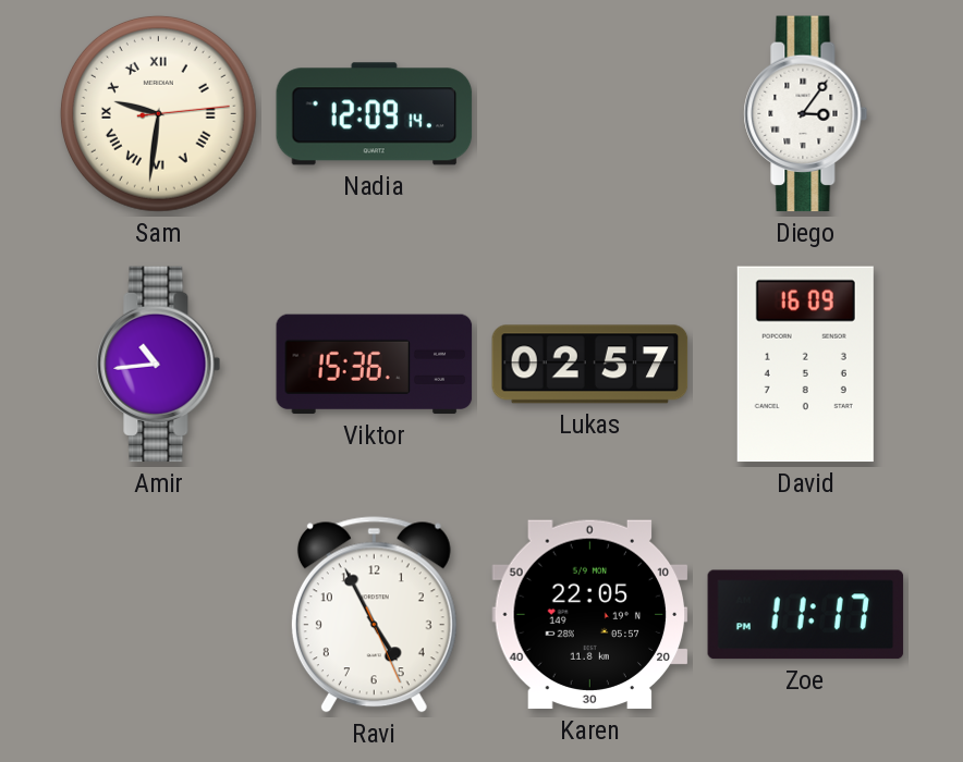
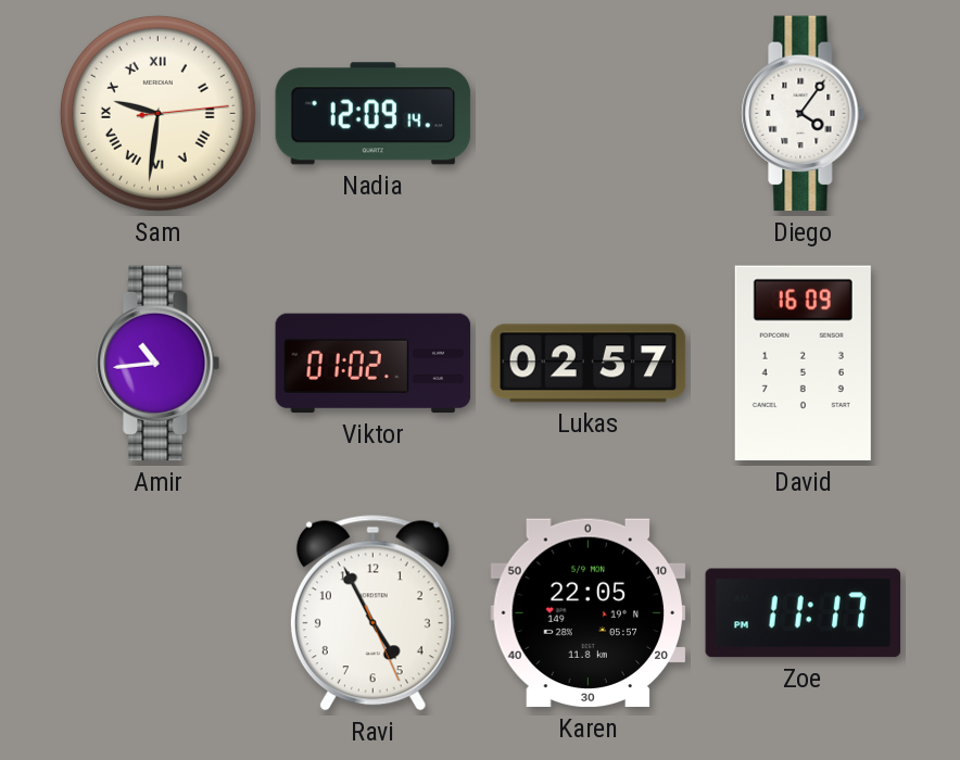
Diego: 3:06 -> 4:06 (804, 114)
Viktor: 15:36 -> 01:02 (374, 364)
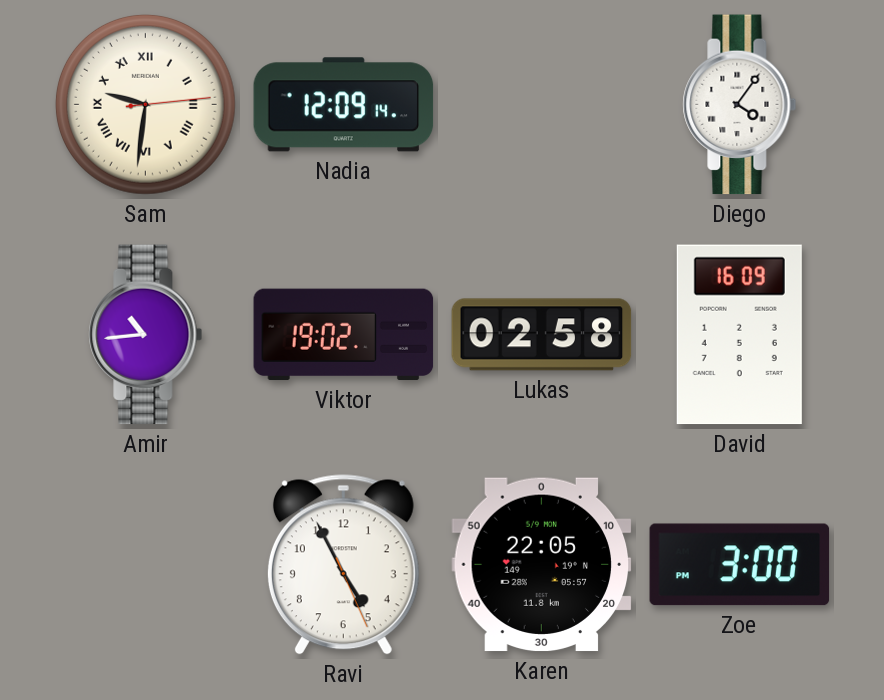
Viktor: 01:02 -> 19:02 (344, 335)
Lukas: 02:57 -> 02:58 (542, 335)
Zoe: 11:17 -> 3:00 (740, 565)
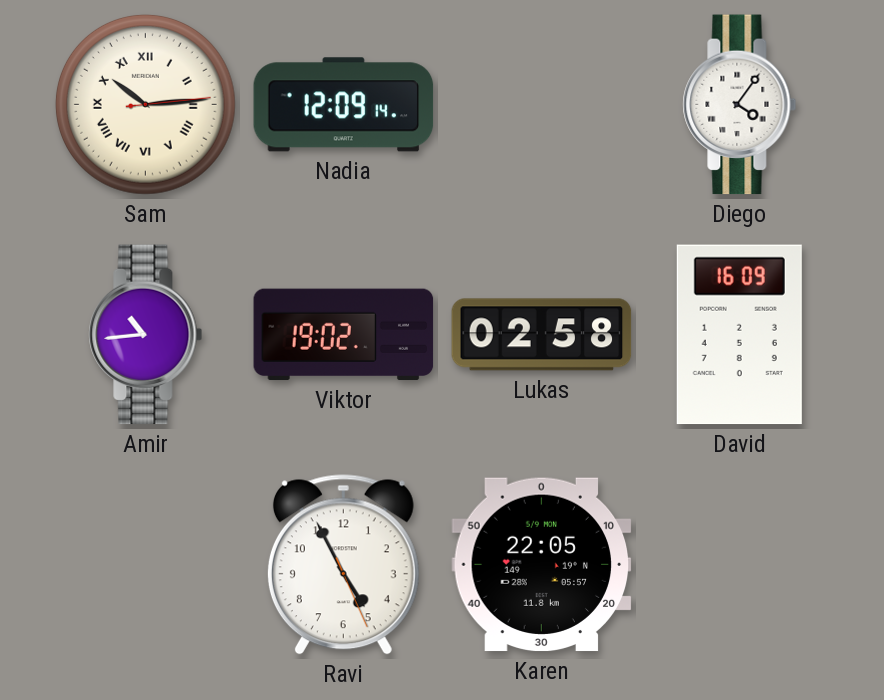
Sam: 9:31 -> 10:14 (145, 104)
Zoe: 3:00 -> none (740, 565)
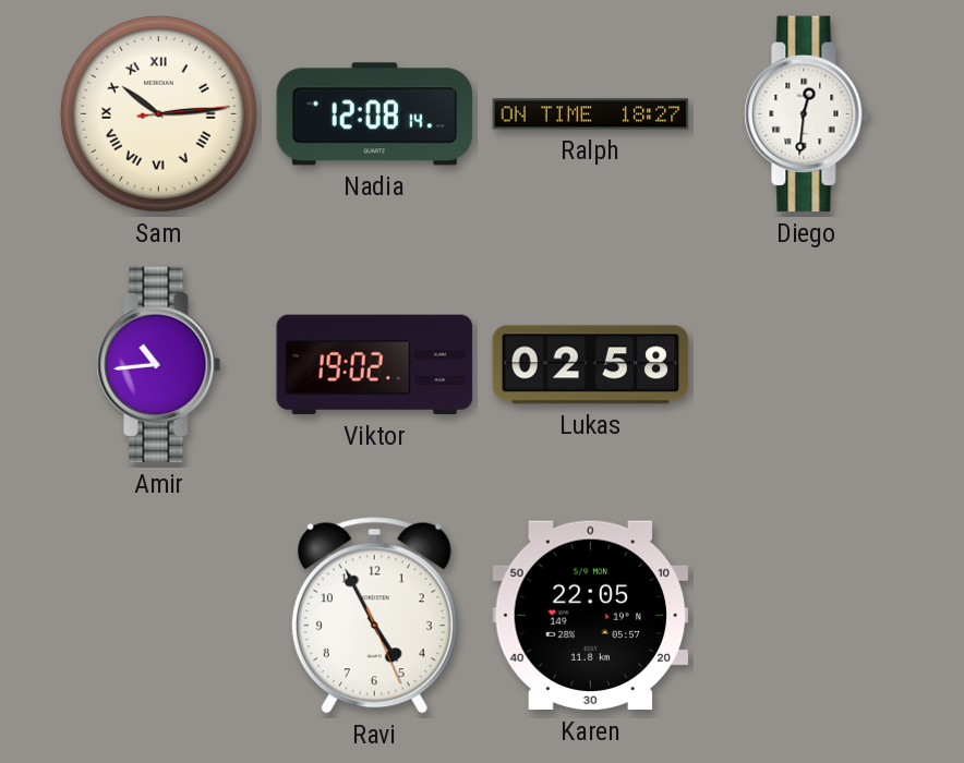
Nadia: 12:09 -> 12:08 (375, 114)
Ralph: none -> 18:27 (591, 114)
Diego: 4:06 -> 12:31 (807, 114)
David: 16:09 -> none (739, 335)
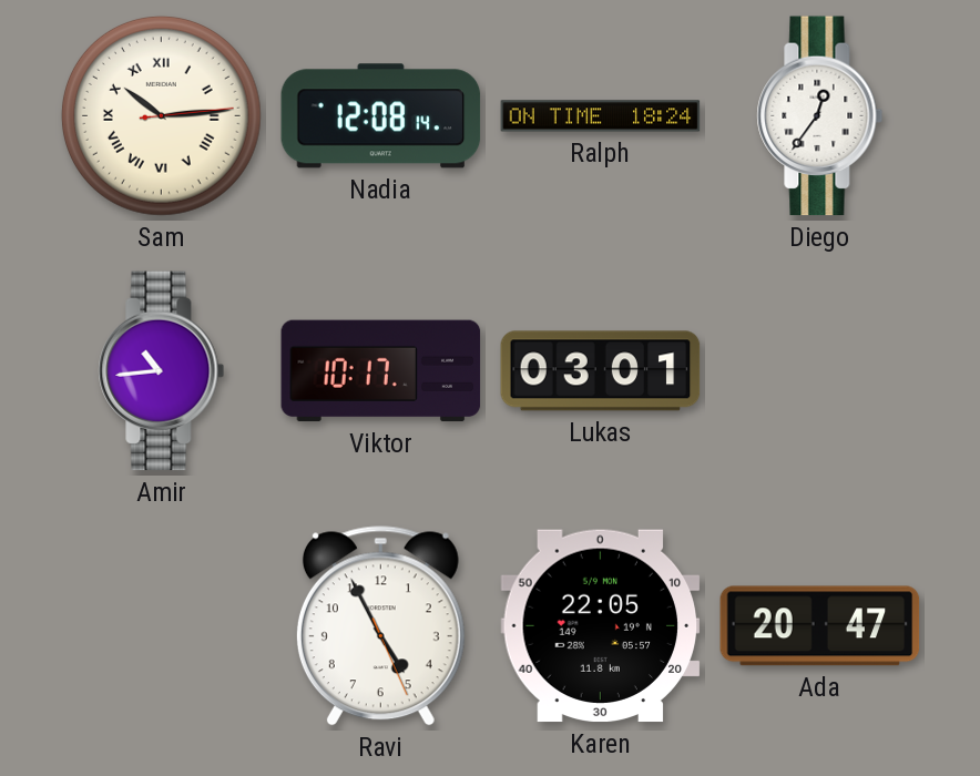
Ralph: 18:27 -> 18:24 (601, 116)
Diego: 12:31 -> 12:36 (820, 116)
Viktor: 19:02 -> 10:17 (381, 371)
Lukas: 02:58 -> 03:01 (601, 371)
Ada: none -> 20:47 (820, 626)
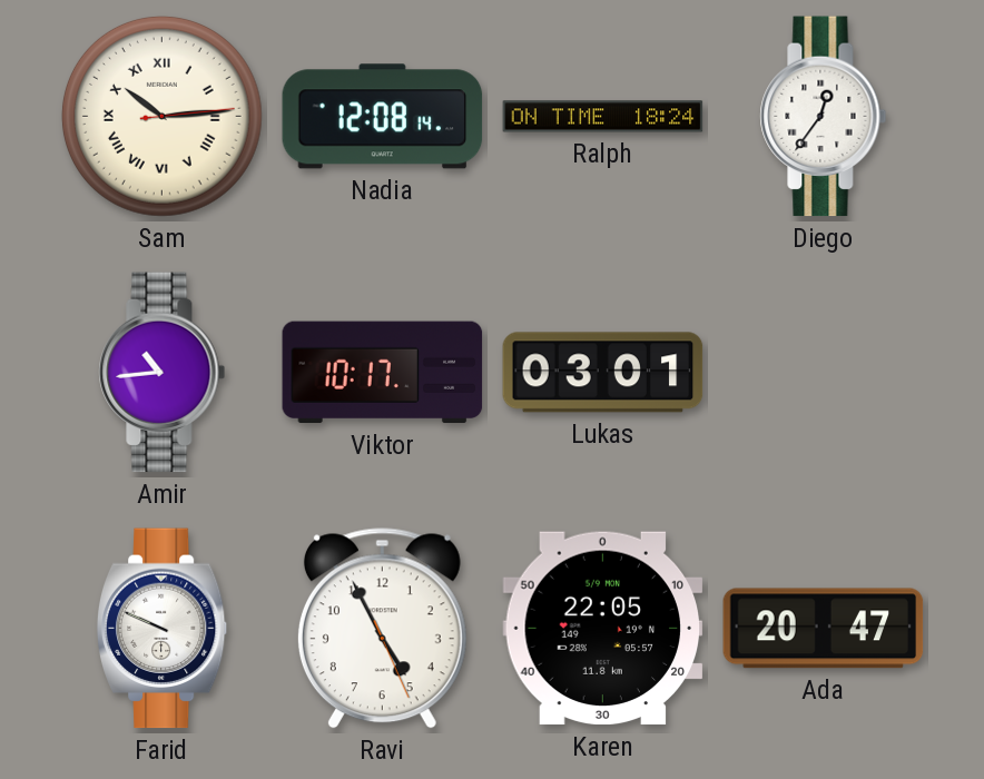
Farid: none -> 9:49 (163, 629)
